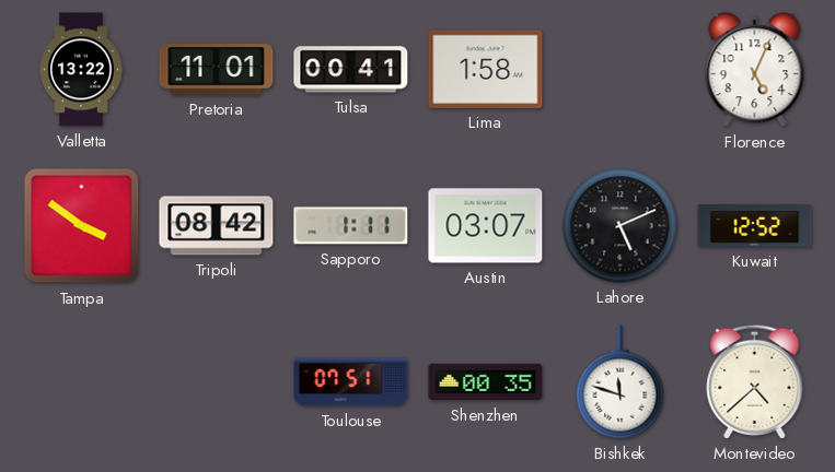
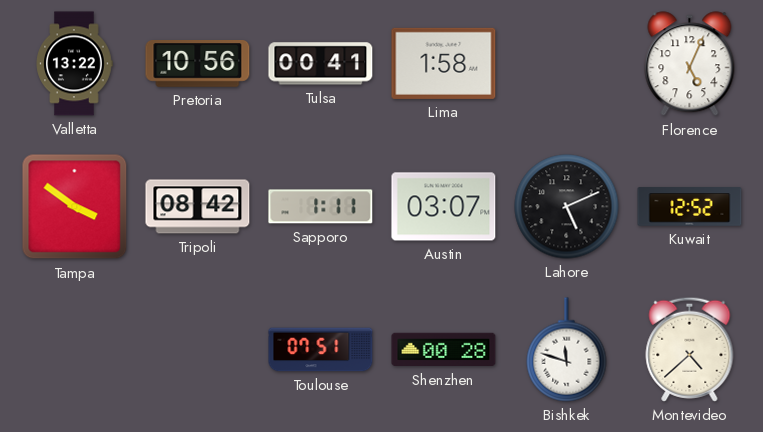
Pretoria: 11:01 -> 10:56 (198, 64)
Shenzhen: 00:35 -> 00:28 (444, 350)
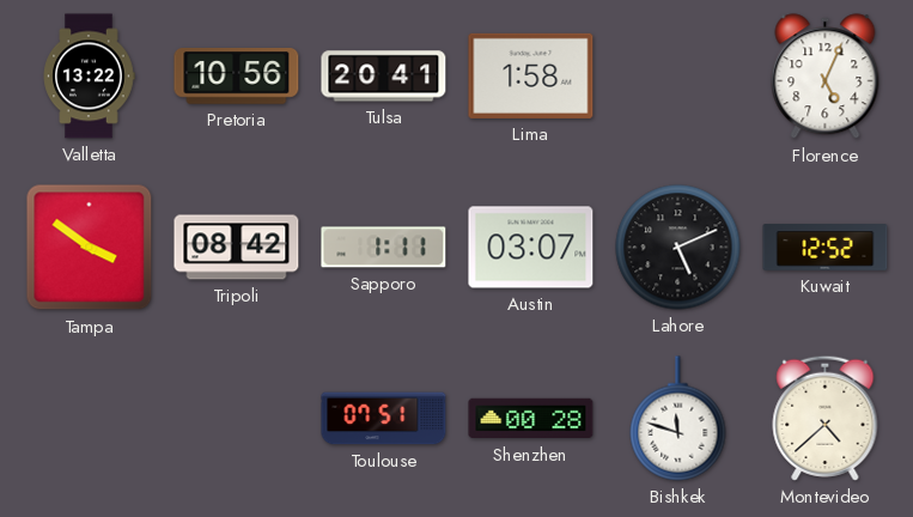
Tulsa: 00:41 -> 20:41 (384, 77)
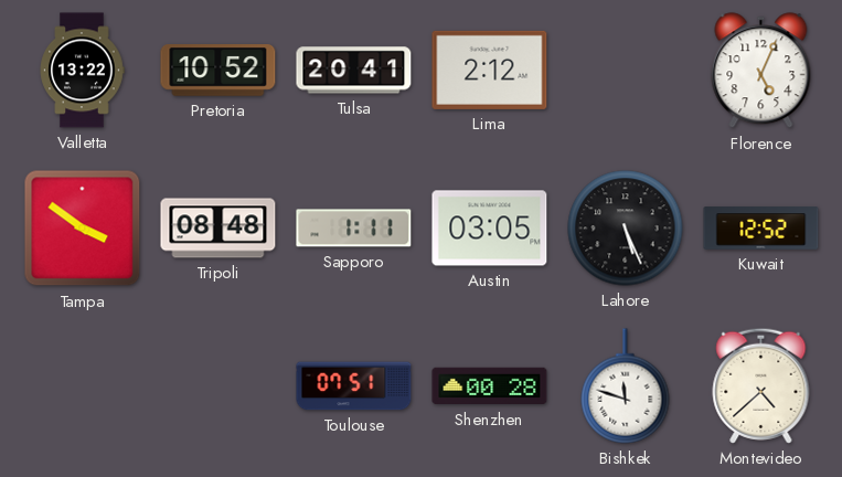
Pretoria: 10:56 -> 10:52 (219, 71)
Lima: 1:58 -> 2:12 (490, 70)
Tripoli: 08:42 -> 08:48 (219, 229)
Austin: 03:07 -> 03:05 (490, 229)
Lahore: 5:11 -> 5:26 (626, 229)
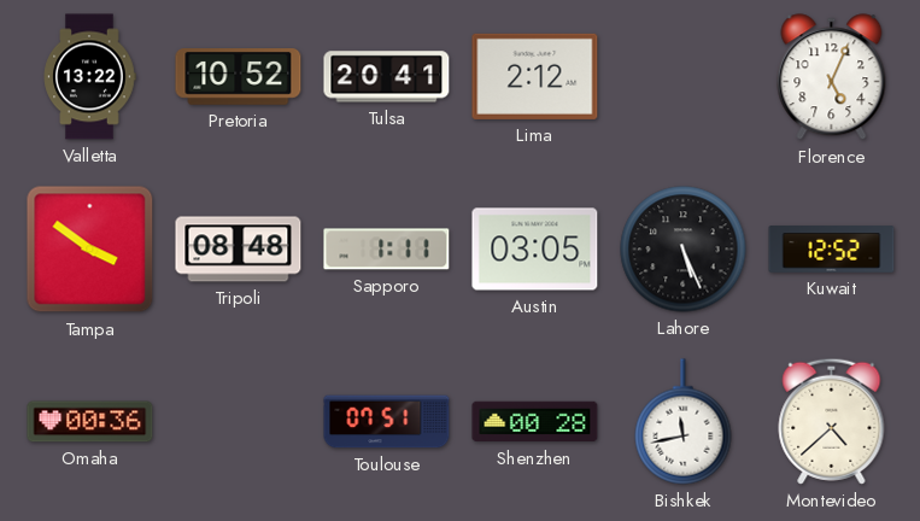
Omaha: none -> 00:36 (90, 422)
Bishkek: 11:48 -> 11:43 (684, 422)
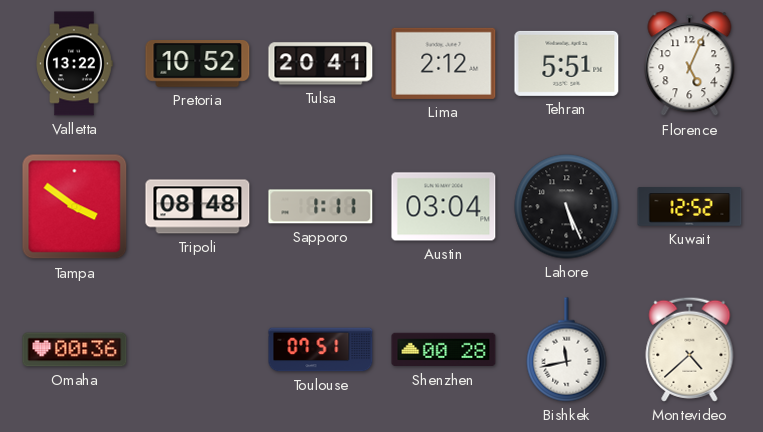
Tehran: none -> 5:51 (567, 63)
Austin: 03:05 -> 03:04 (444, 207)
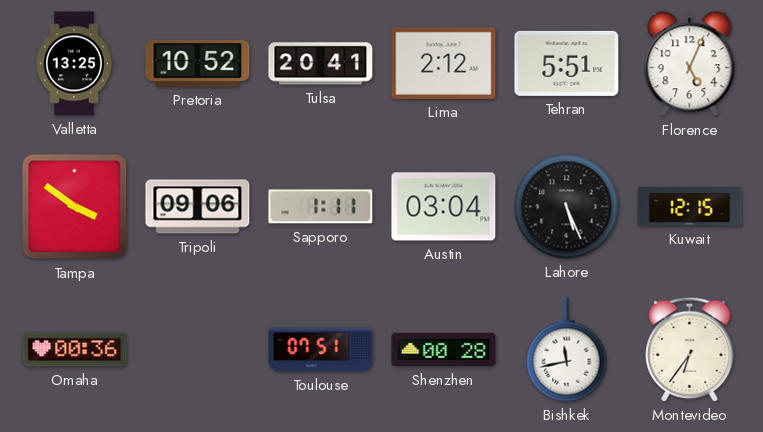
Valletta: 13:22 -> 13:25 (74, 64)
Tripoli: 08:48 -> 09:06 (198, 207)
Kuwait: 12:52 -> 12:15 (690, 207)
Montevideo: 4:38 -> 6:36 (690, 349)
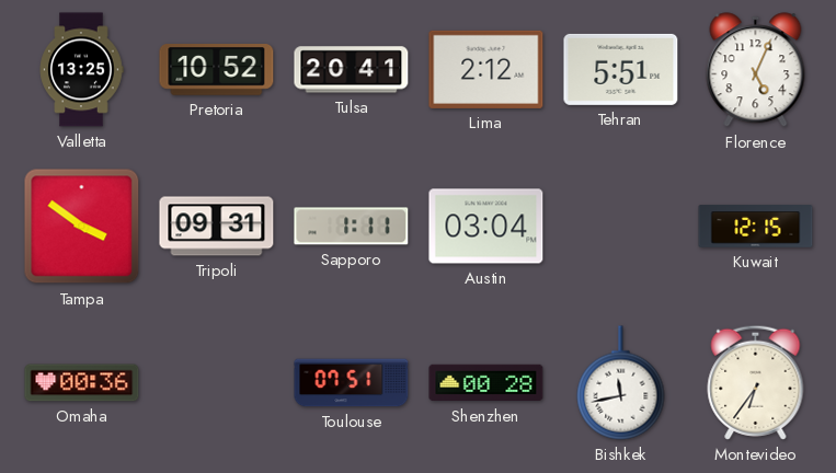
Tripoli: 09:06 -> 09:31 (217, 227)
Lahore: 5:26 -> none (567, 207)
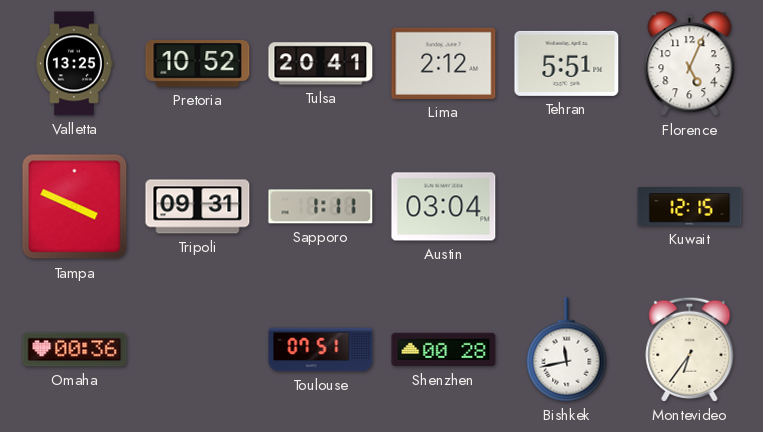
Tampa: 3:51 -> 3:49 (75, 207)
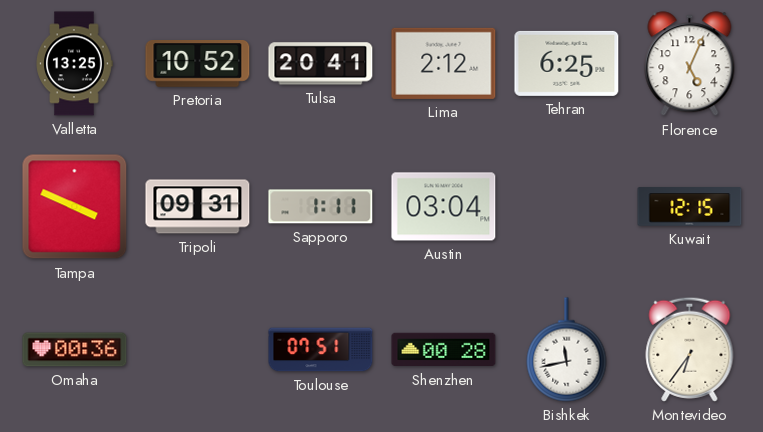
Tehran: 5:51 -> 6:25 (567, 63)
